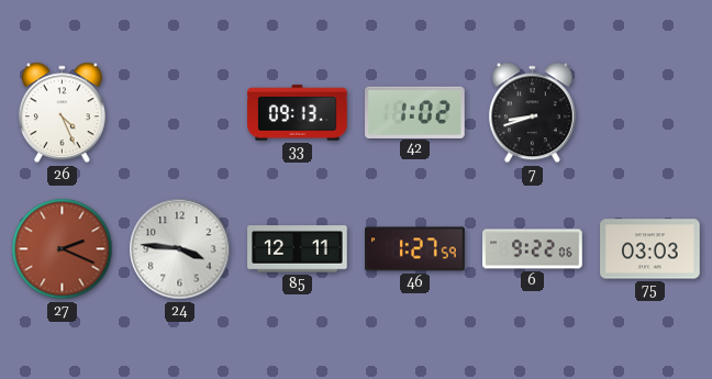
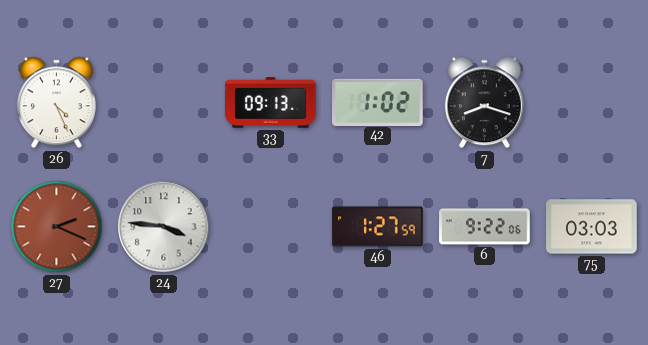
7: 8:42 -> 8:18 (484, 103)
85: 12:11 -> none (298, 249)
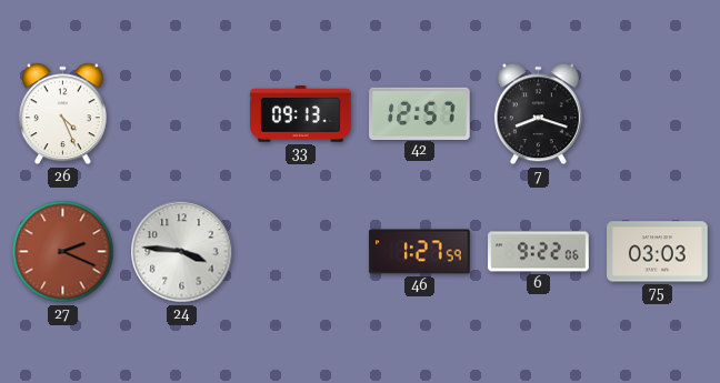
42: 1:02 -> 12:57 (420, 113)
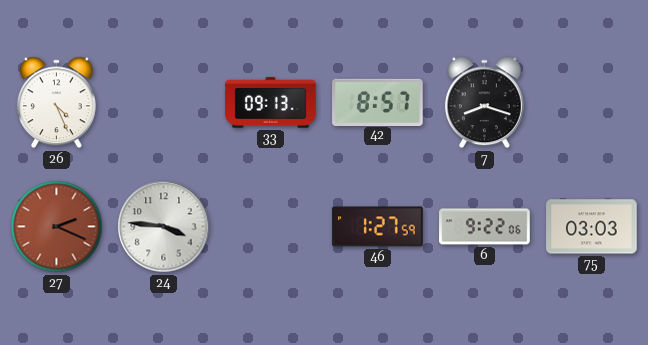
42: 12:57 -> 8:57 (378, 102)
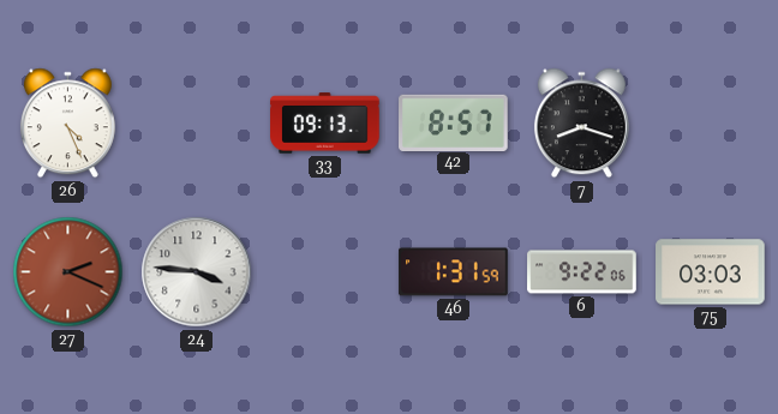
46: 1:27 -> 1:31 (454, 272)
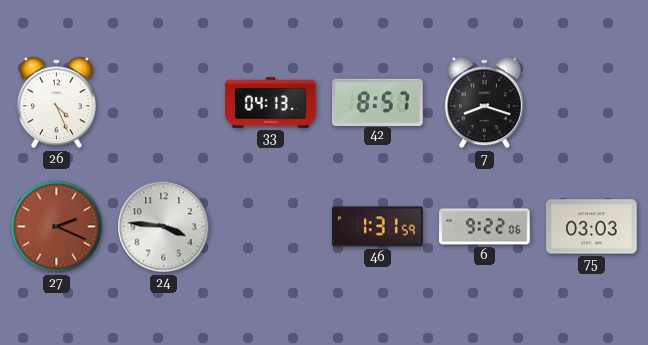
33: 09:13 -> 04:13 (271, 103)
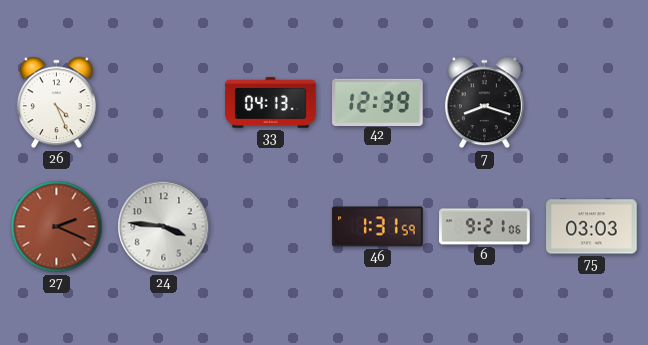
42: 8:57 -> 12:39 (378, 102)
6: 9:22 -> 9:21 (485, 227)
